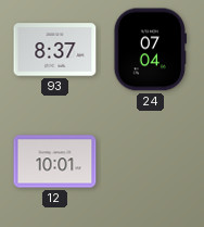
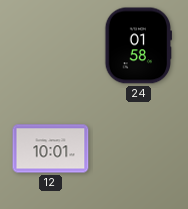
93: 8:37 -> none (55, 50)
24: 07:04 -> 01:58 (139, 46)
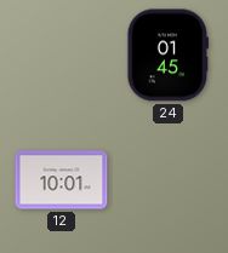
24: 01:58 -> 01:45 (169, 56)
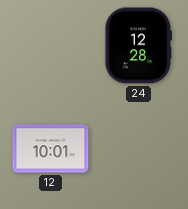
24: 01:45 -> 12:28 (139, 46)
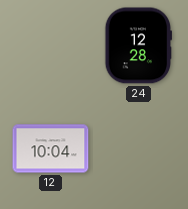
12: 10:01 -> 10:04 (51, 149)
